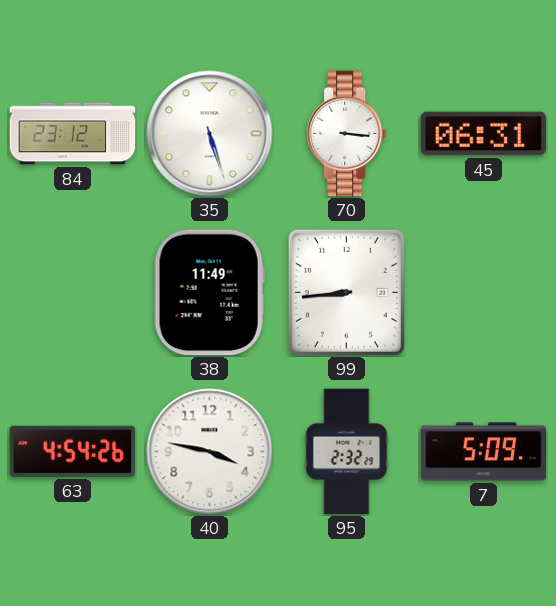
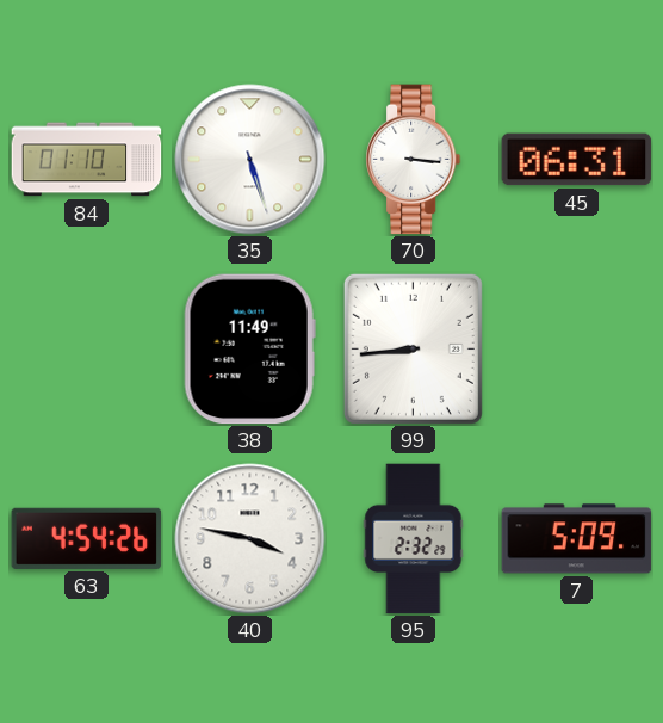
84: 23:12 -> 01:10 (87, 160)
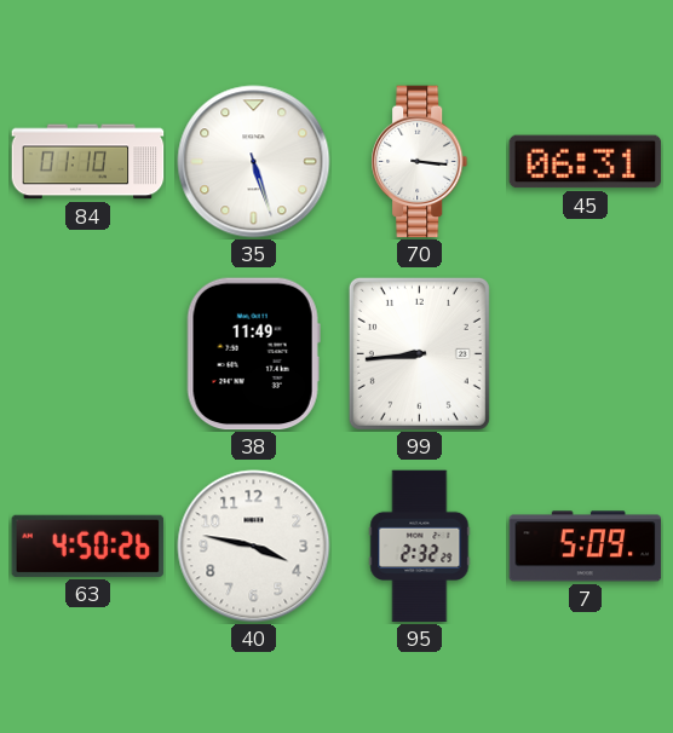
63: 4:54 -> 4:50 (88, 546)
